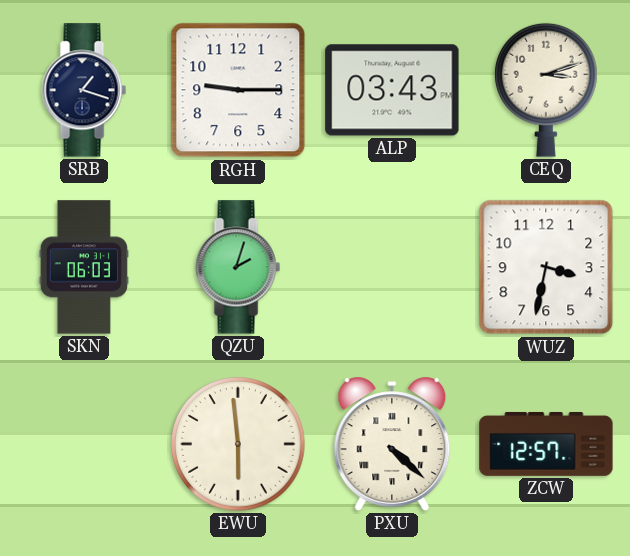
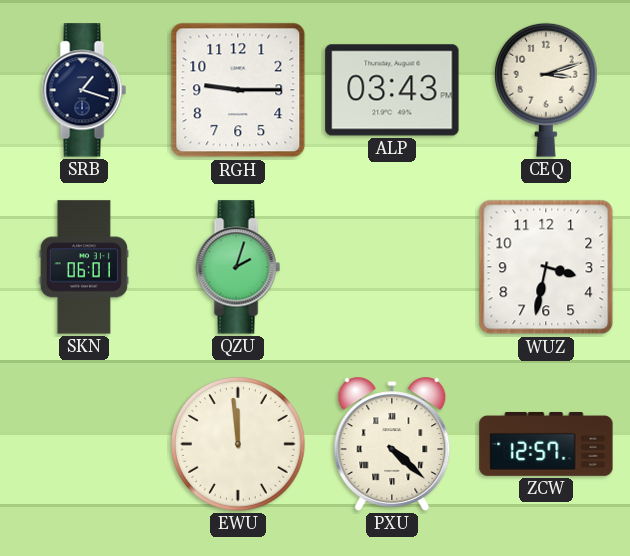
SKN: 06:03 -> 06:01 (84, 267)
EWU: 5:59 -> 11:59 (239, 445)
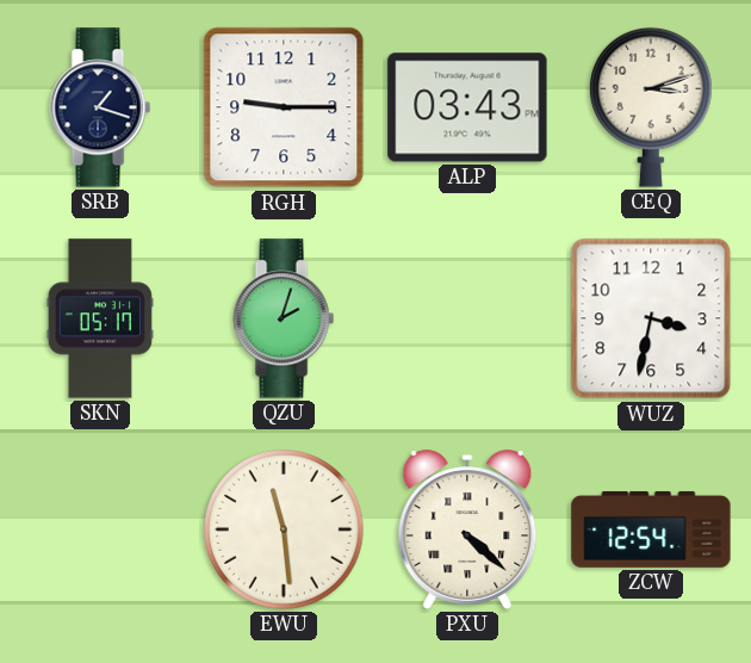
SKN: 06:01 -> 05:17 (100, 318)
EWU: 11:59 -> 11:29 (285, 531)
ZCW: 12:57 -> 12:54 (651, 529)
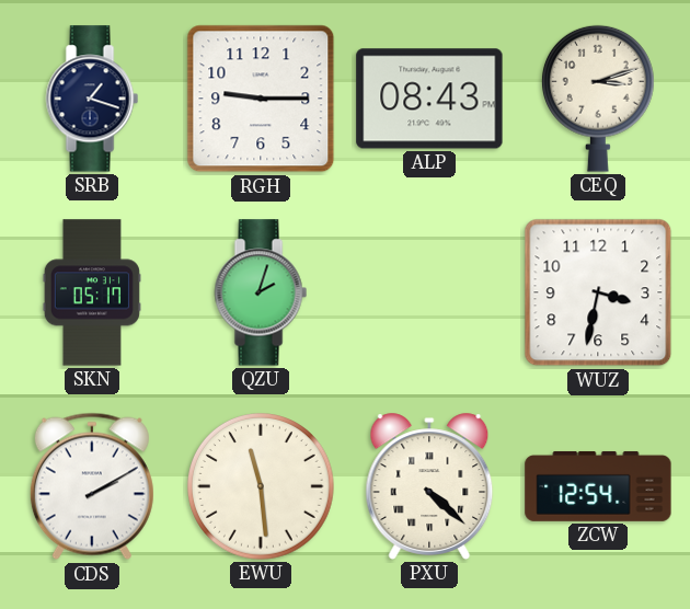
ALP: 03:43 -> 08:43 (429, 99)
CDS: none -> 2:10 (92, 486)
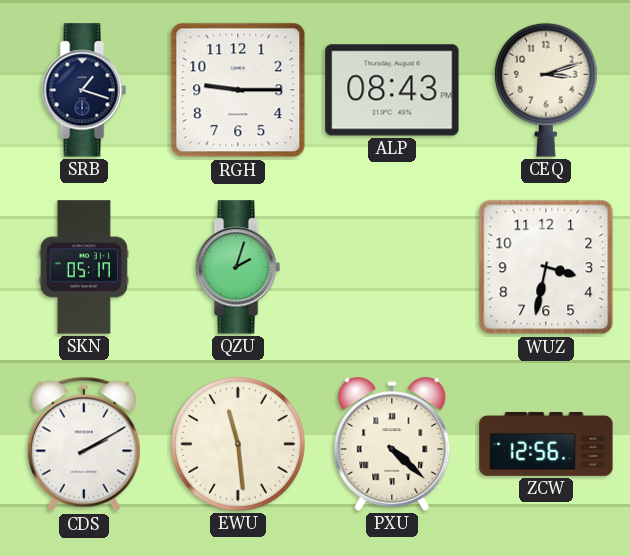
ZCW: 12:54 -> 12:56 (546, 444)
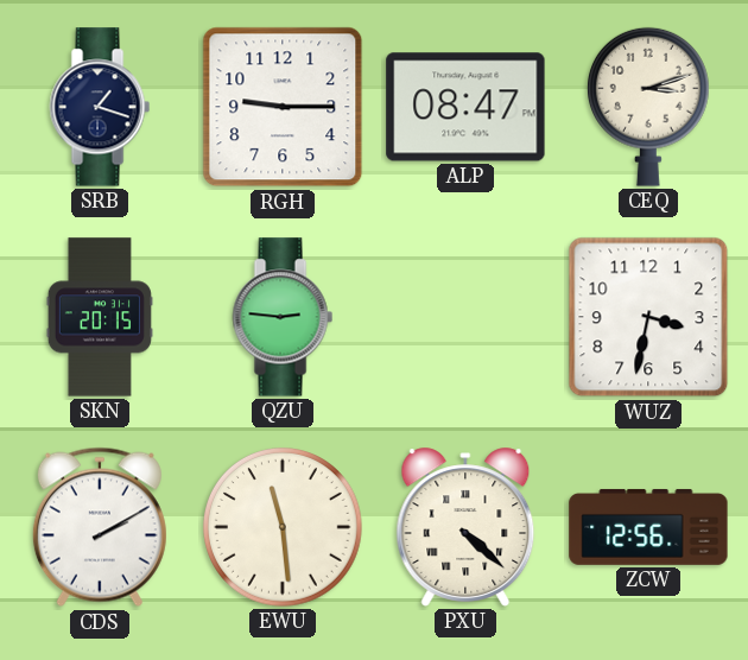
ALP: 08:43 -> 08:47 (465, 107)
SKN: 05:17 -> 20:15 (100, 317)
QZU: 2:03 -> 2:46 (283, 317)
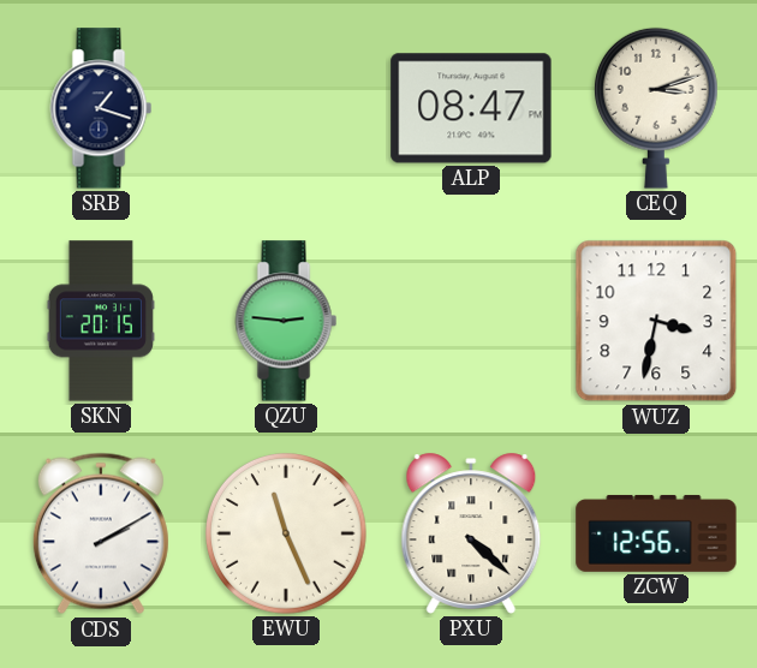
RGH: 9:15 -> none (283, 107)
EWU: 11:29 -> 11:26 (287, 535)
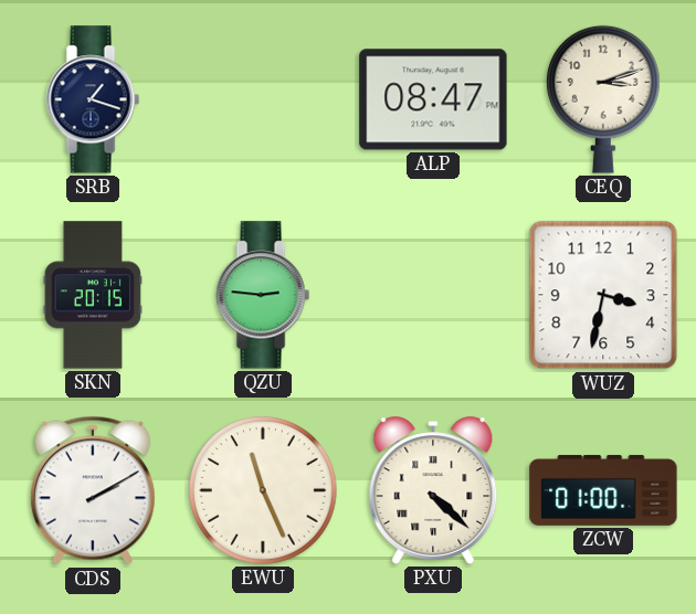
ZCW: 12:56 -> 01:00 (603, 490)
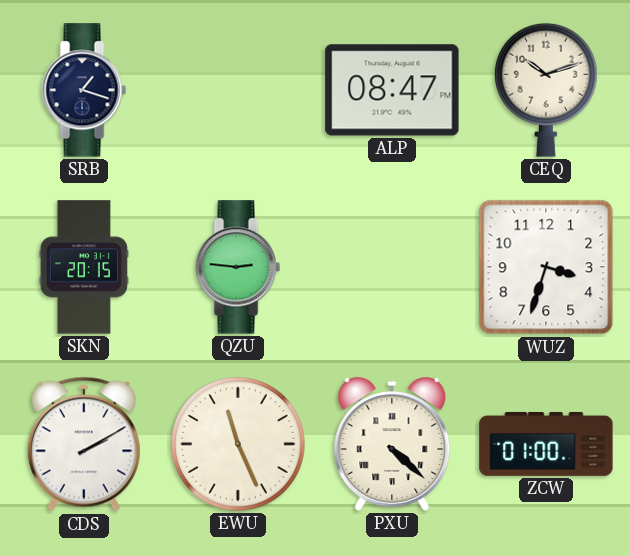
CEQ: 3:12 -> 10:12 (546, 90)
WUZ: 3:32 -> 3:33 (546, 267)
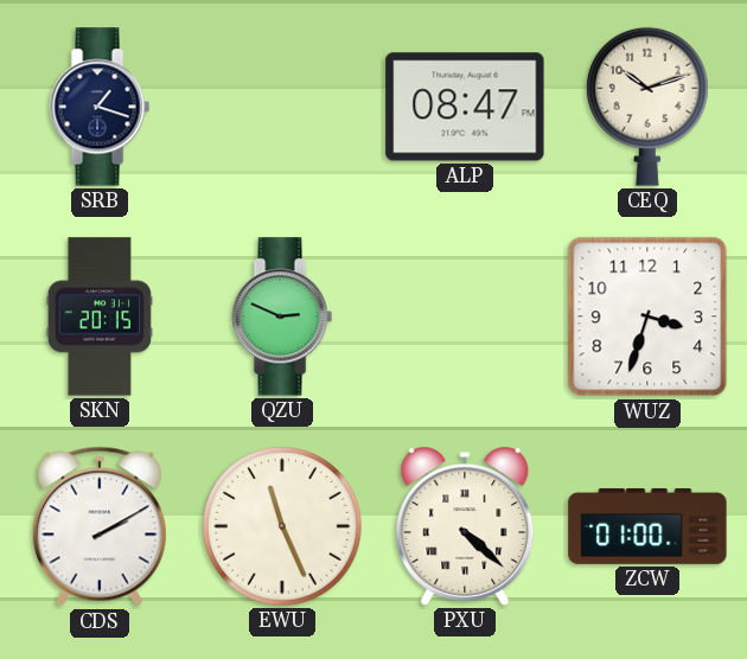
QZU: 2:46 -> 2:49 (282, 316)
